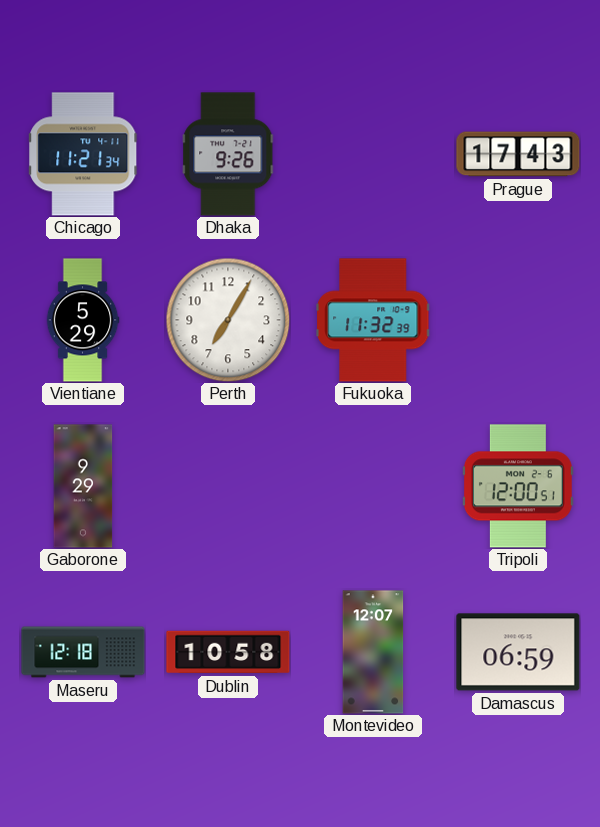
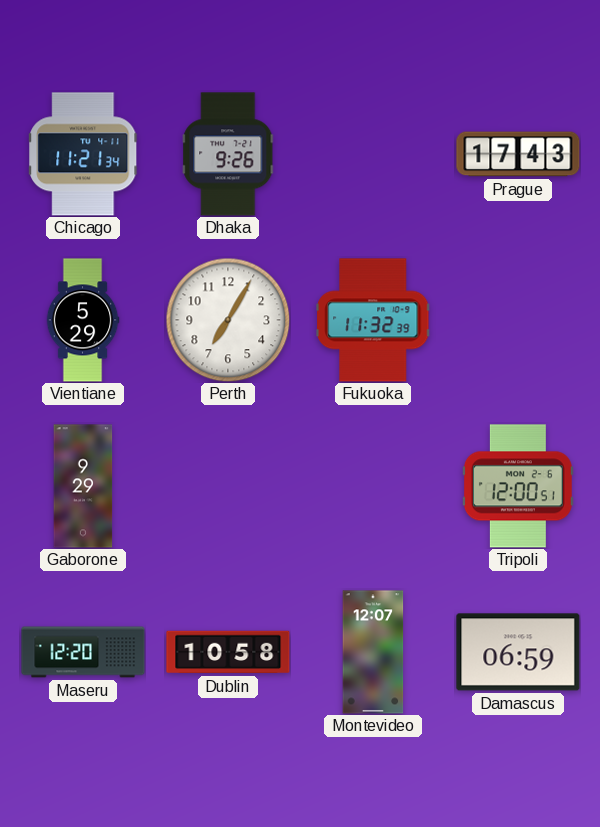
Maseru: 12:18 -> 12:20 (83, 652)
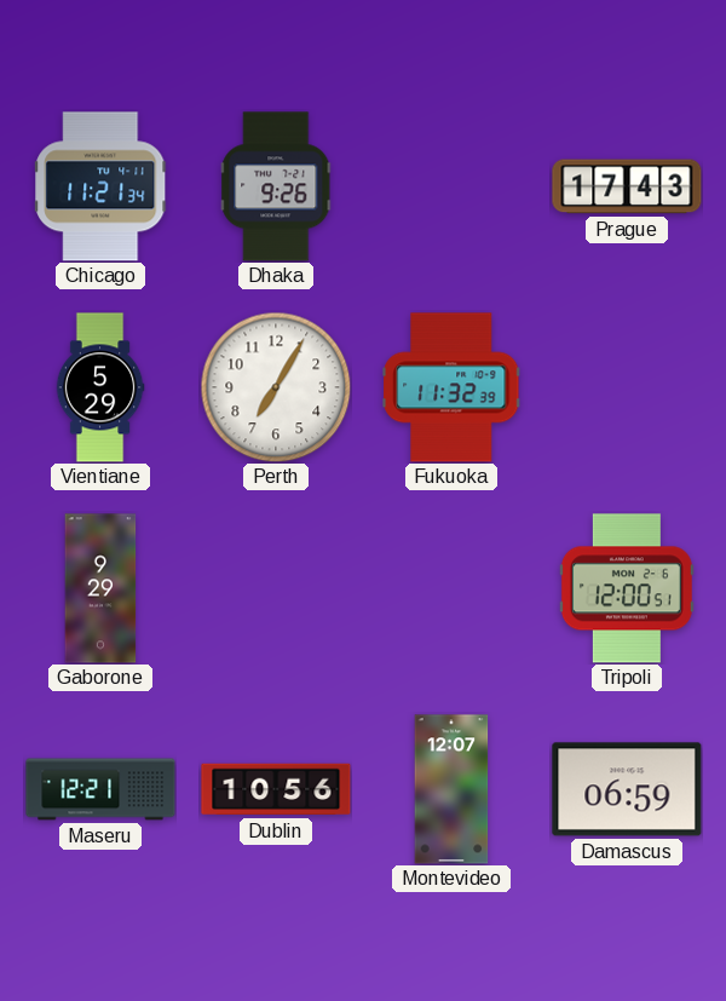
Maseru: 12:20 -> 12:21 (100, 789)
Dublin: 10:58 -> 10:56 (276, 789)
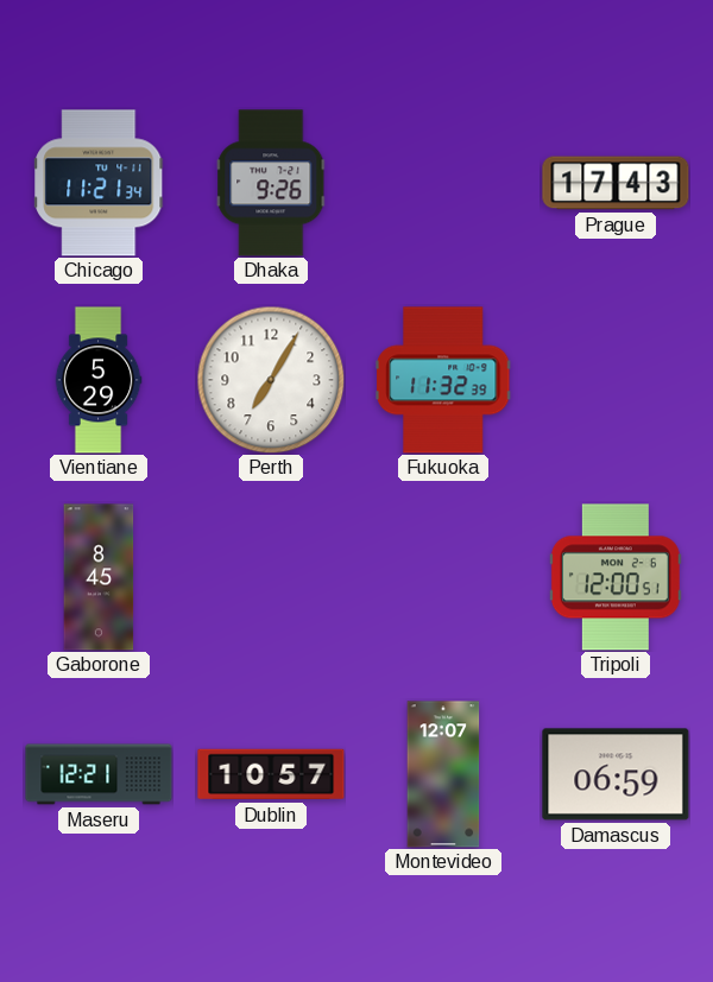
Gaborone: 9:29 -> 8:45 (99, 577)
Dublin: 10:56 -> 10:57 (271, 774)
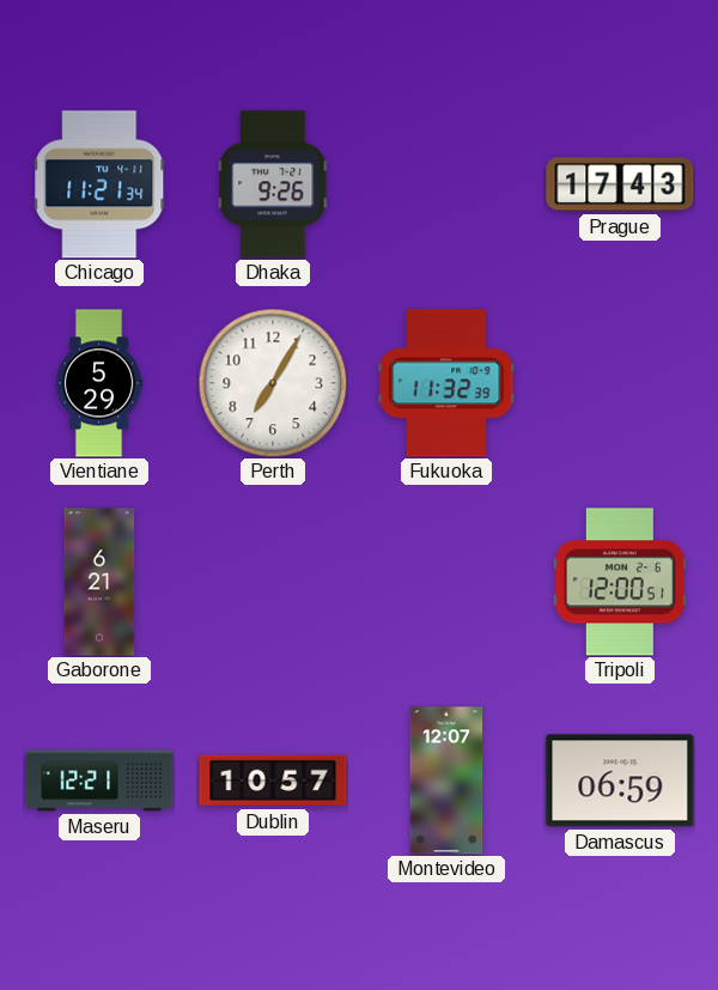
Gaborone: 8:45 -> 6:21 (99, 582)
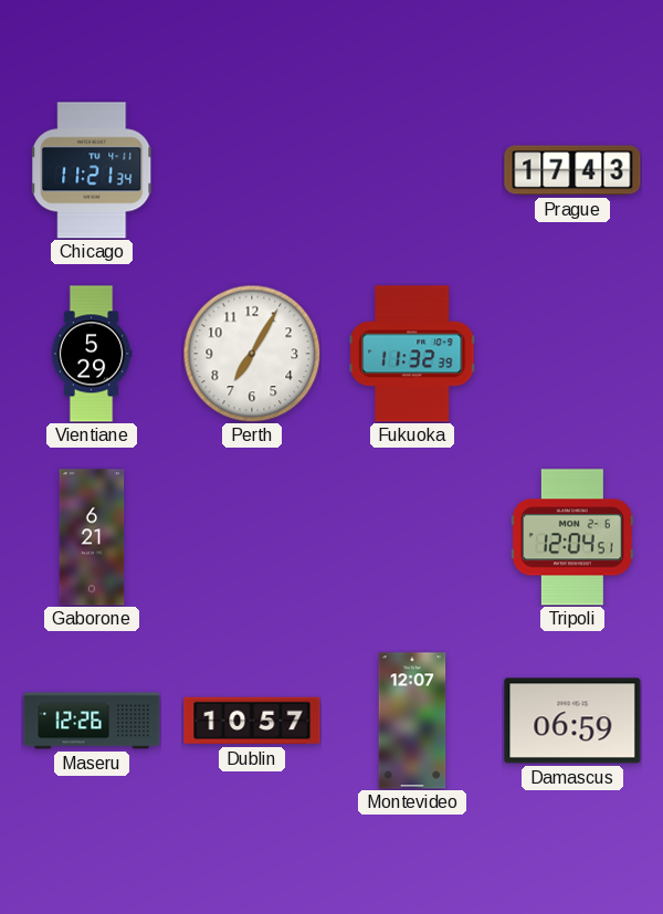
Dhaka: 9:26 -> none (273, 184)
Tripoli: 12:00 -> 12:04 (572, 537)
Maseru: 12:21 -> 12:26 (92, 721)
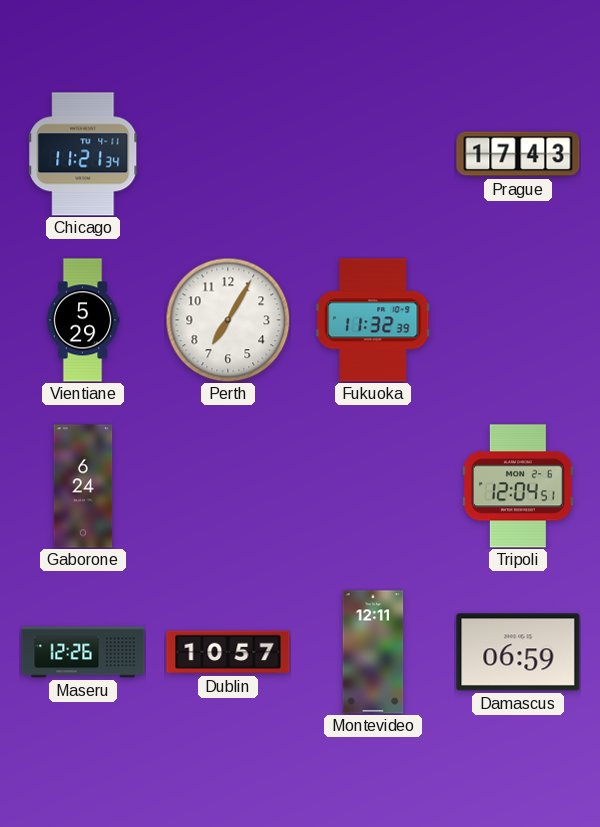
Gaborone: 6:21 -> 6:24 (83, 486)
Montevideo: 12:07 -> 12:11 (373, 652)
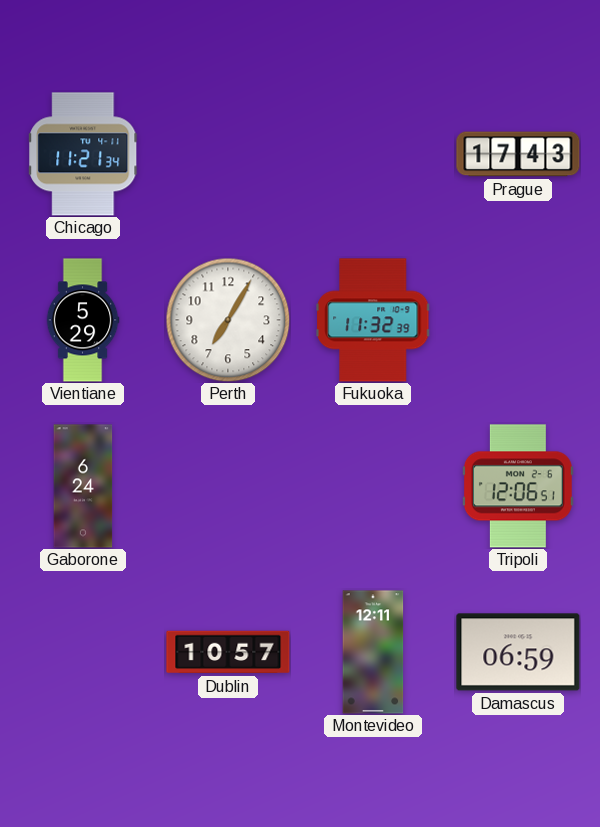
Tripoli: 12:04 -> 12:06 (518, 486)
Maseru: 12:26 -> none (83, 652)
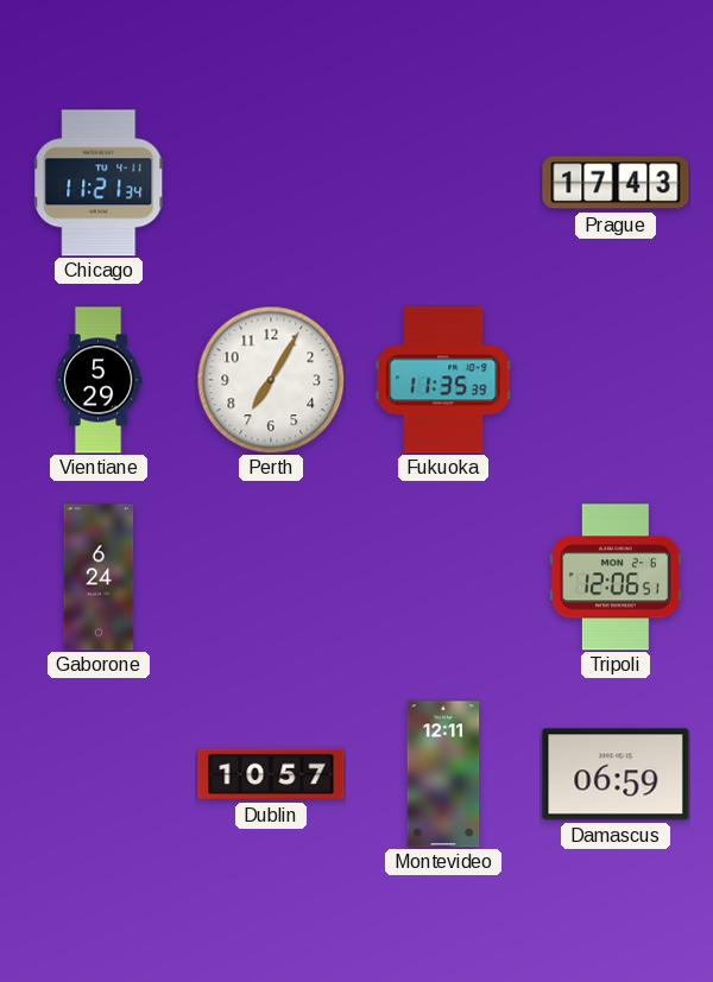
Fukuoka: 11:32 -> 11:35 (443, 380)
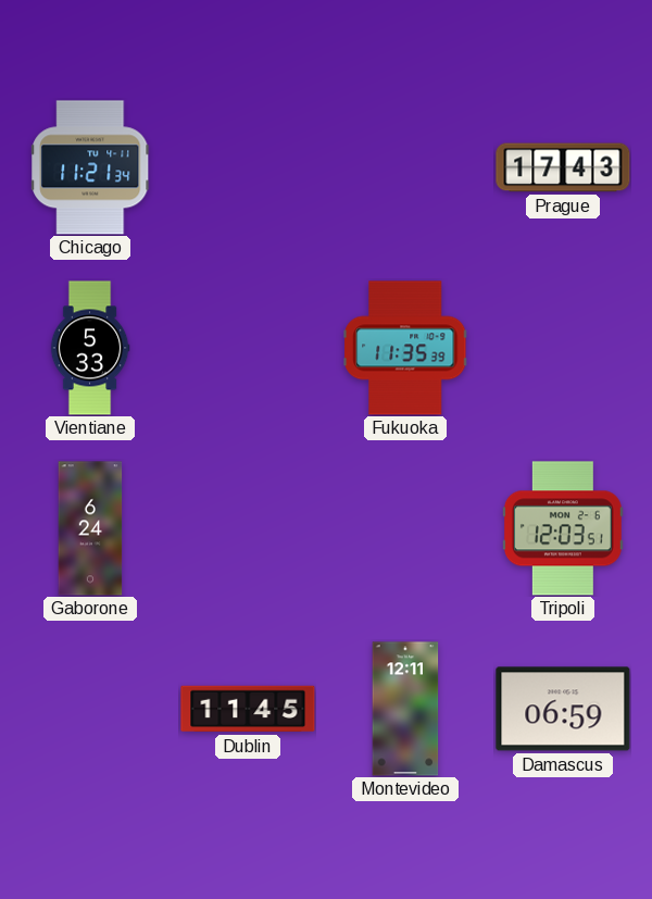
Vientiane: 5:29 -> 5:33 (90, 348)
Perth: 7:05 -> none (271, 380)
Tripoli: 12:06 -> 12:03 (563, 528)
Dublin: 10:57 -> 11:45 (248, 709)
